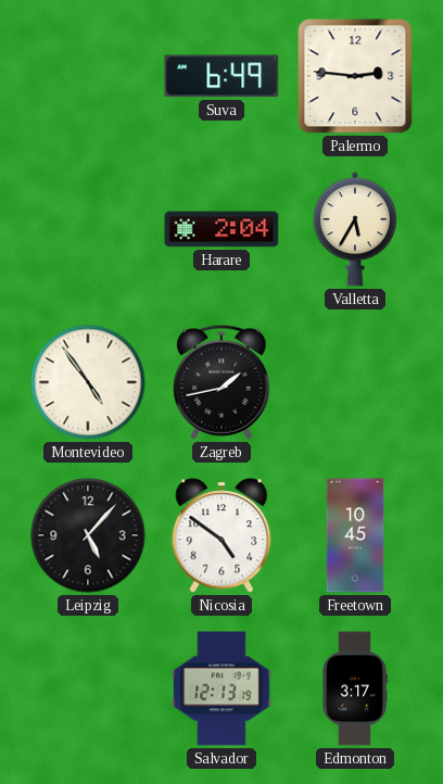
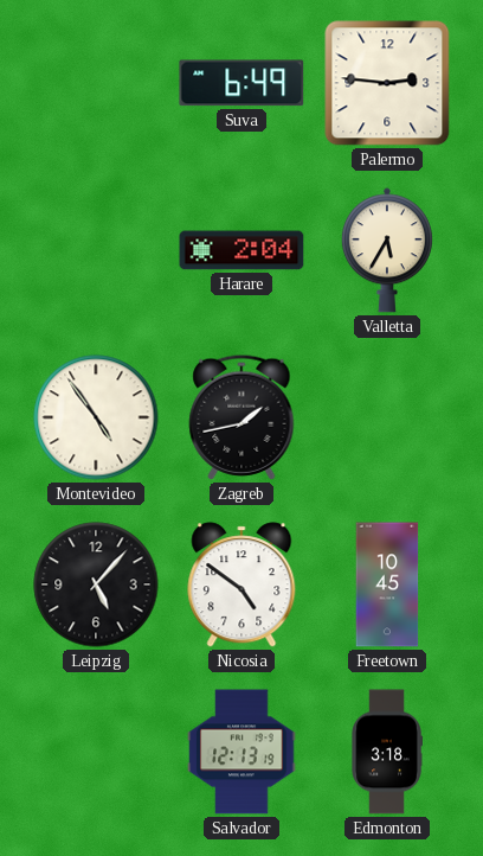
Edmonton: 3:17 -> 3:18 (387, 752)
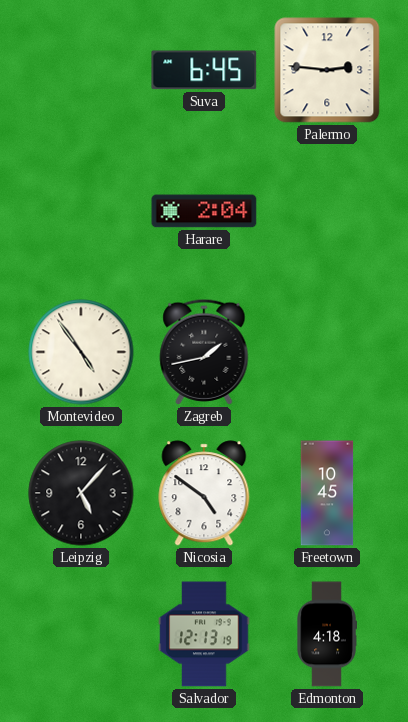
Suva: 6:49 -> 6:45 (204, 70)
Valletta: 5:35 -> none (387, 250)
Edmonton: 3:18 -> 4:18 (327, 634)
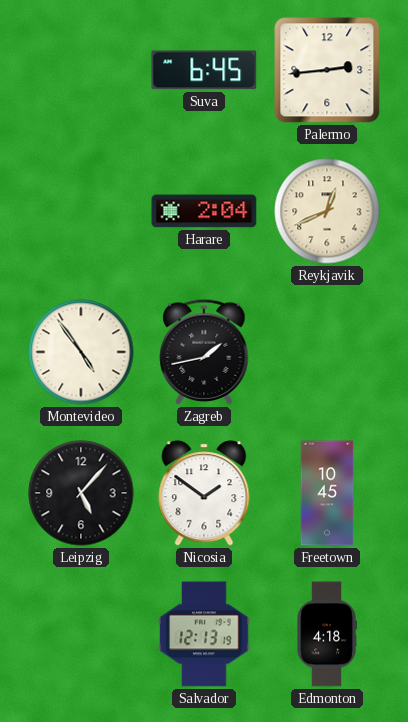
Palermo: 2:46 -> 2:44 (327, 70)
Reykjavik: none -> 12:41 (327, 211)
Nicosia: 4:51 -> 1:51 (204, 493)
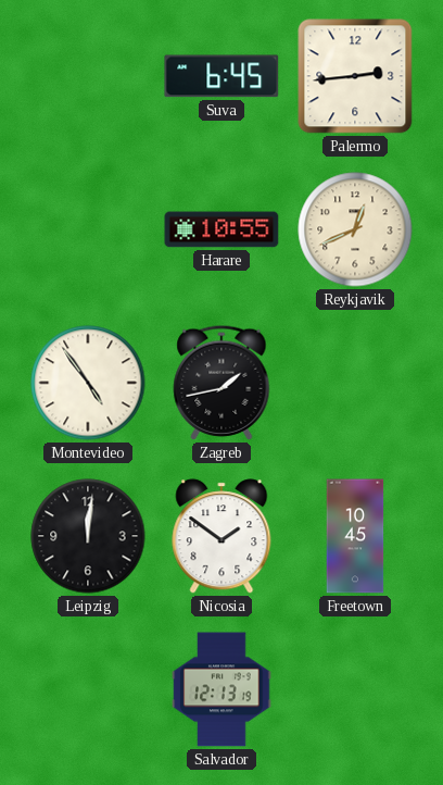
Harare: 2:04 -> 10:55 (221, 229)
Leipzig: 5:07 -> 12:01 (88, 536)
Edmonton: 4:18 -> none (327, 634)
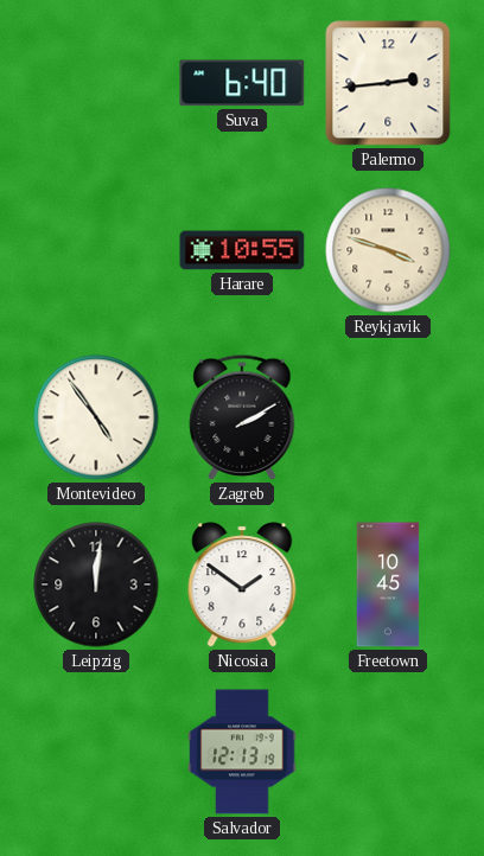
Suva: 6:45 -> 6:40 (242, 83)
Reykjavik: 12:41 -> 3:48 (388, 250)
Zagreb: 1:43 -> 2:10 (242, 417)
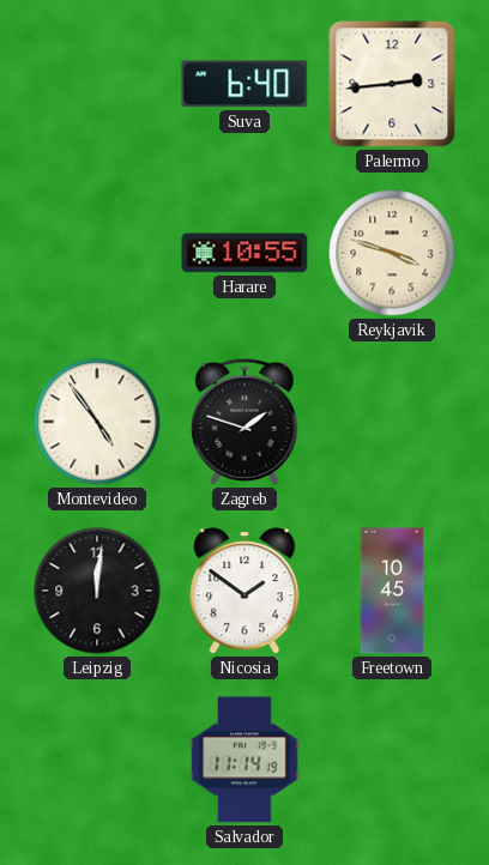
Zagreb: 2:10 -> 1:48 (244, 422)
Salvador: 12:13 -> 11:14 (244, 760)
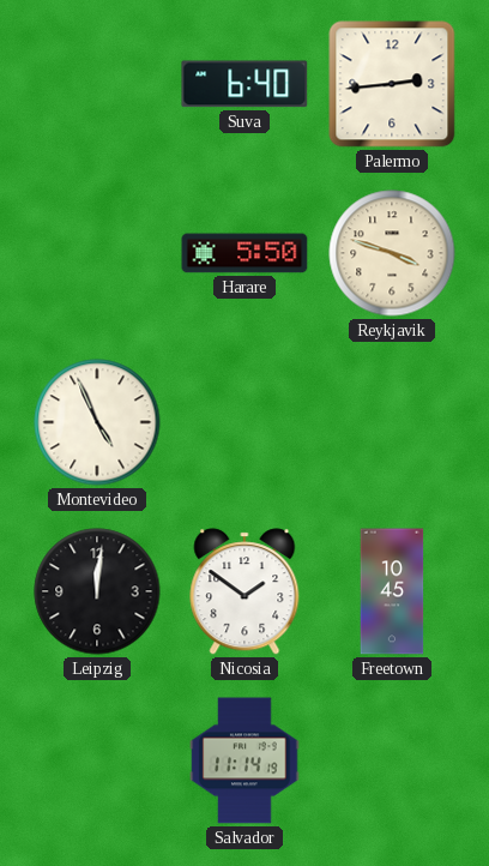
Harare: 10:55 -> 5:50 (244, 253)
Montevideo: 4:54 -> 4:56 (97, 422)
Zagreb: 1:48 -> none (244, 422)
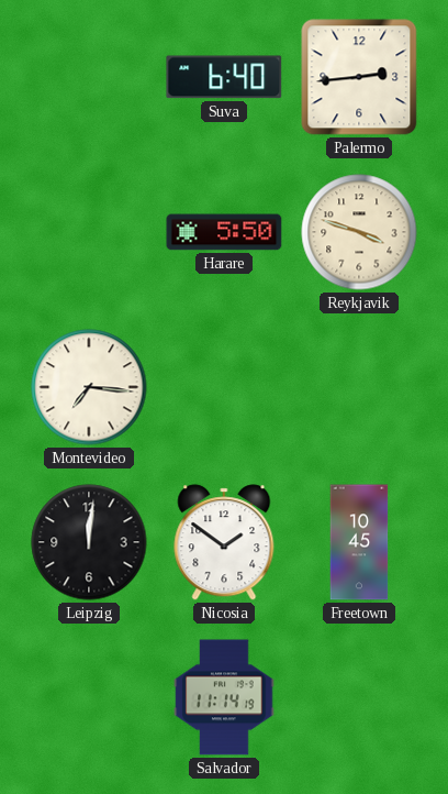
Montevideo: 4:56 -> 7:16 (89, 387)
